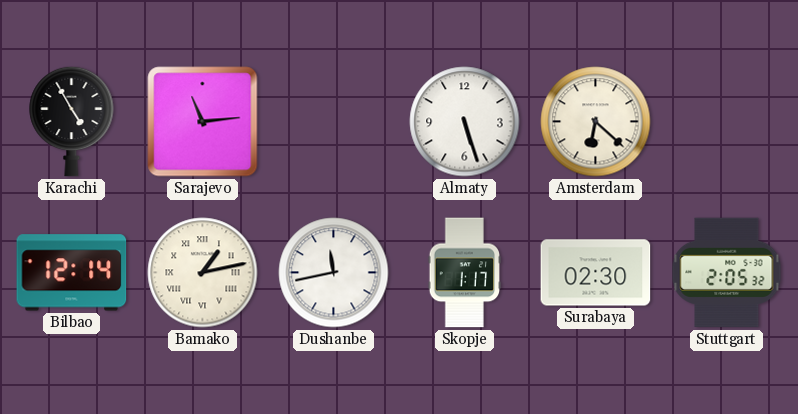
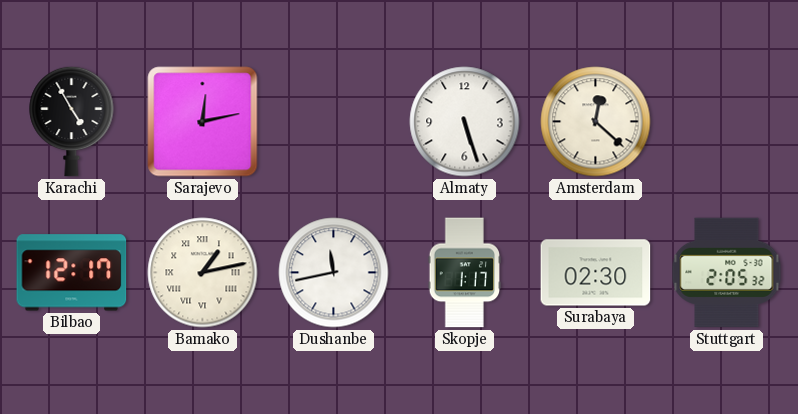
Sarajevo: 11:14 -> 12:13 (203, 122)
Amsterdam: 6:22 -> 12:22 (596, 122)
Bilbao: 12:14 -> 12:17 (72, 273)
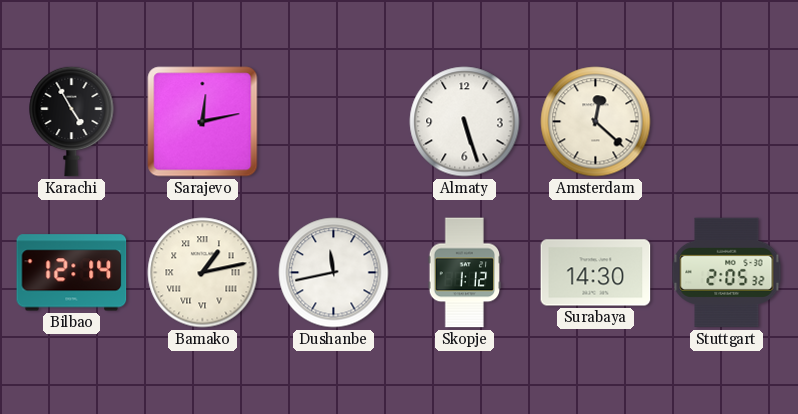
Bilbao: 12:17 -> 12:14 (72, 273)
Skopje: 1:17 -> 1:12 (465, 273)
Surabaya: 02:30 -> 14:30 (596, 273)
